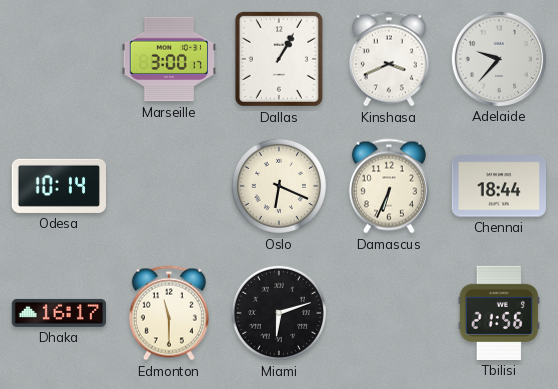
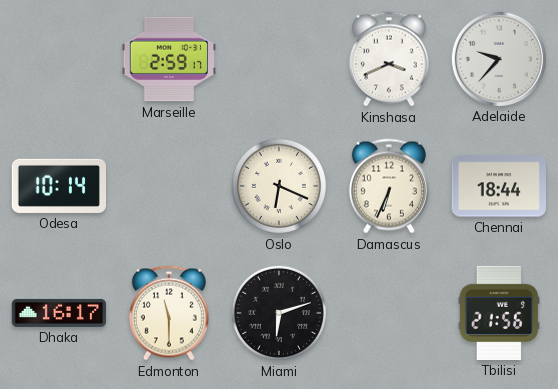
Marseille: 3:00 -> 2:59 (168, 59)
Dallas: 1:05 -> none (279, 59)
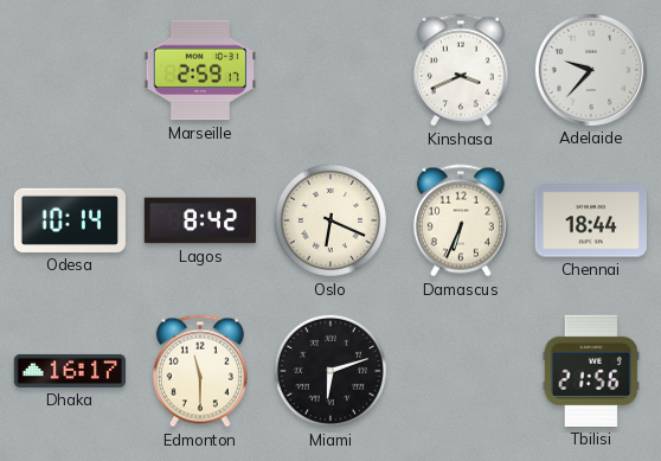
Lagos: none -> 8:42 (200, 220)
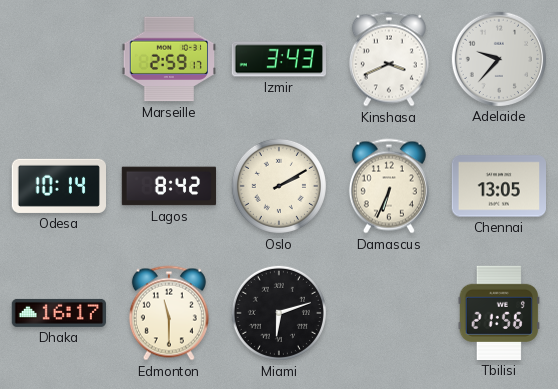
Izmir: none -> 3:43 (278, 59)
Oslo: 6:19 -> 2:10 (279, 186)
Chennai: 18:44 -> 13:05 (498, 186)
